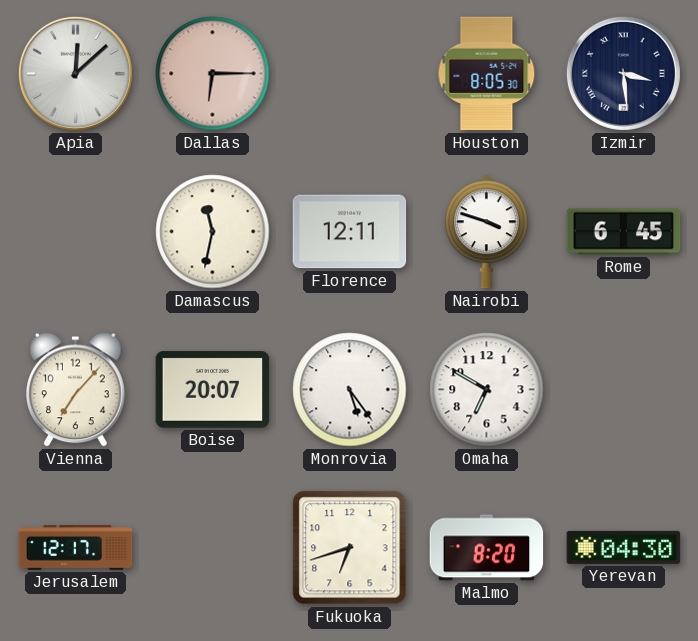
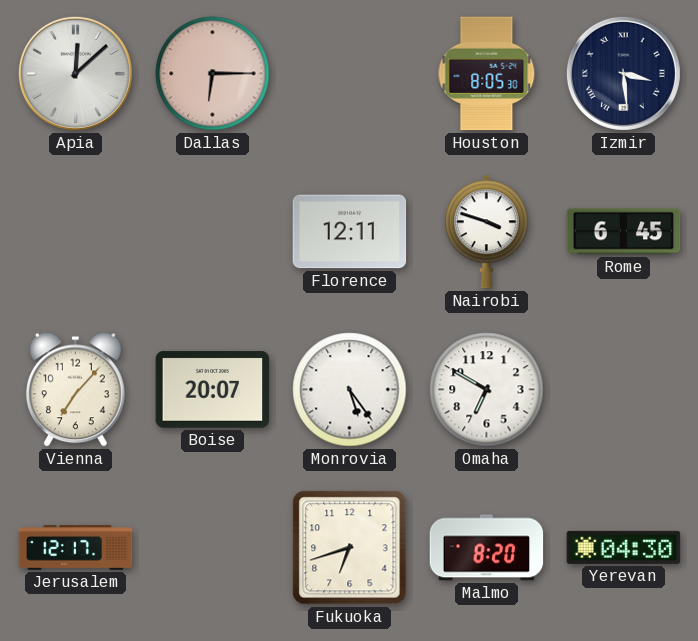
Damascus: 11:32 -> none (213, 232)
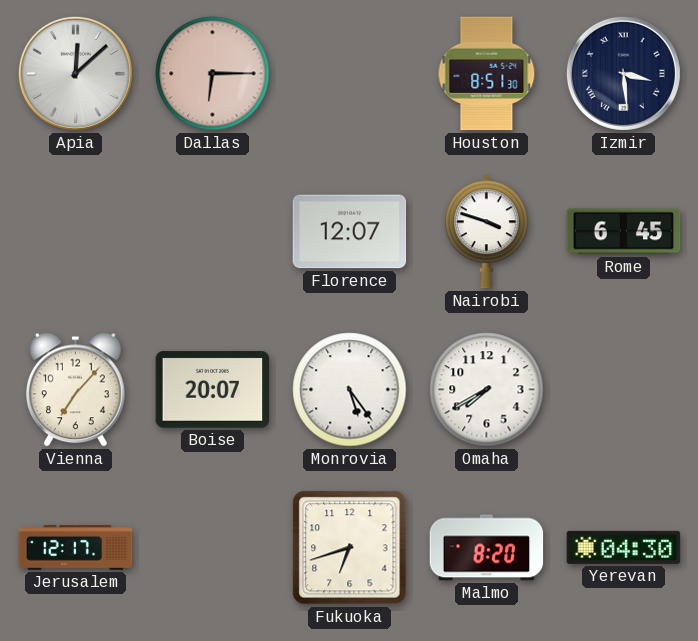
Houston: 8:05 -> 8:51 (487, 74)
Florence: 12:11 -> 12:07 (350, 232)
Omaha: 6:50 -> 7:40 (487, 390)
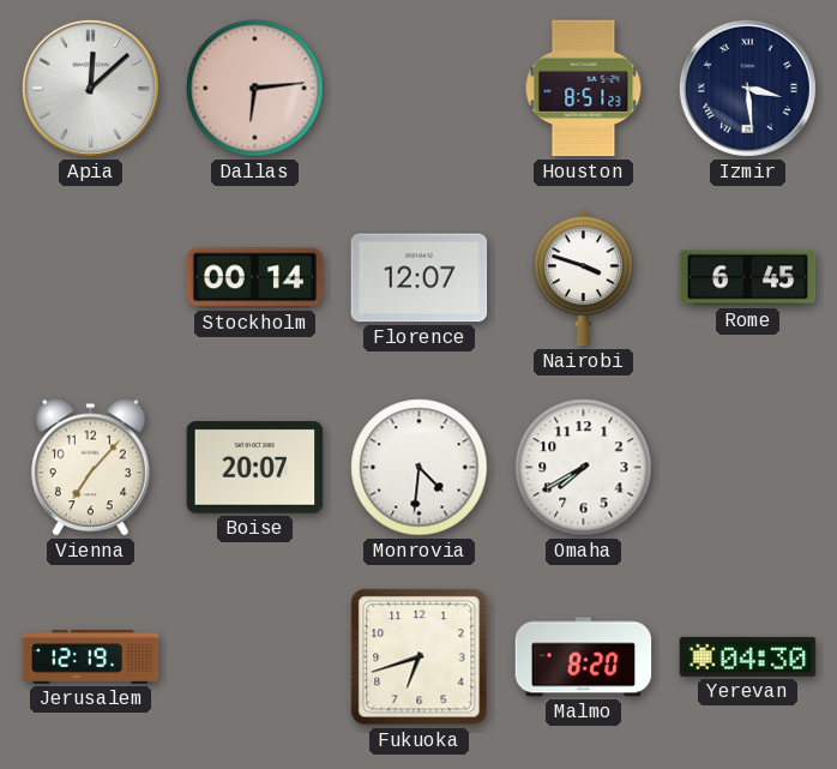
Dallas: 6:15 -> 6:14 (255, 89)
Houston: 8:51:30 -> 8:51:23 (584, 89)
Stockholm: none -> 00:14 (255, 278)
Monrovia: 5:24 -> 4:31 (420, 468)
Jerusalem: 12:17 -> 12:19 (91, 657)
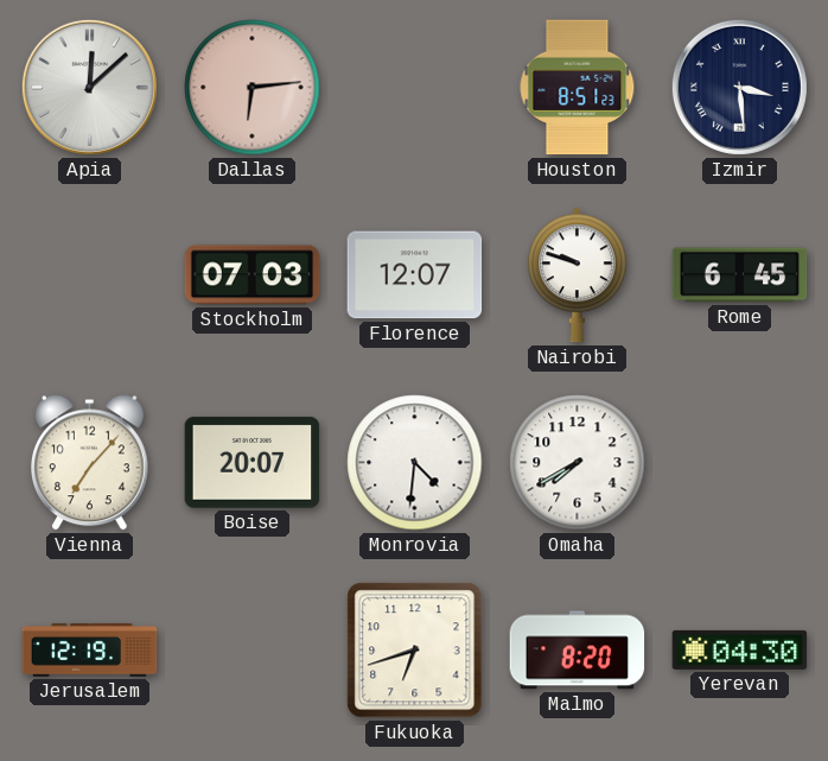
Stockholm: 00:14 -> 07:03 (253, 275)
Nairobi: 3:48 -> 9:48 (577, 275)
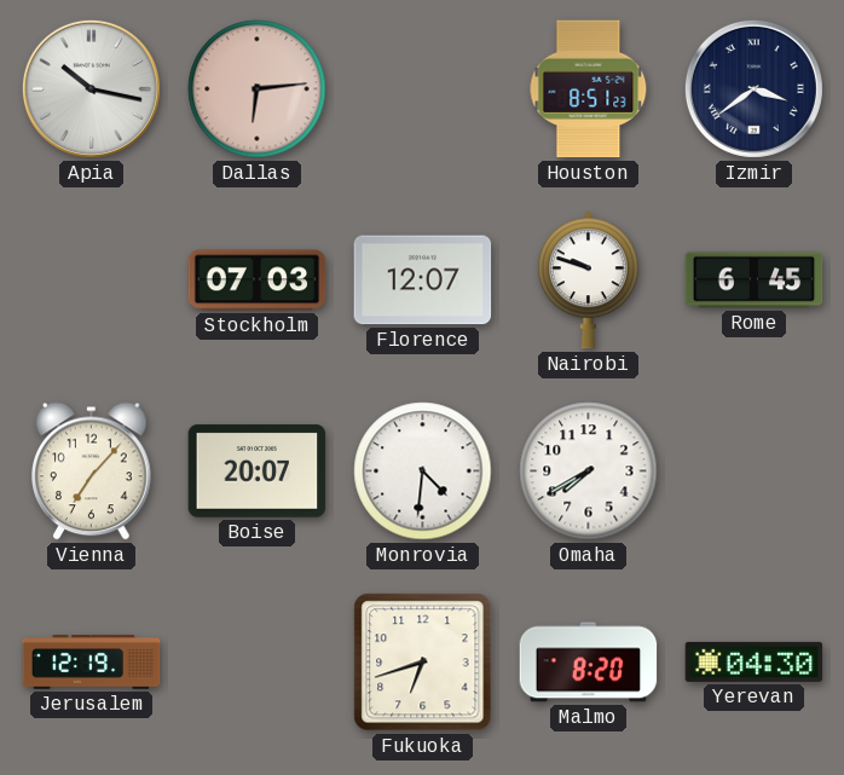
Apia: 12:08 -> 10:17 (91, 88)
Izmir: 3:29 -> 3:39 (753, 88)
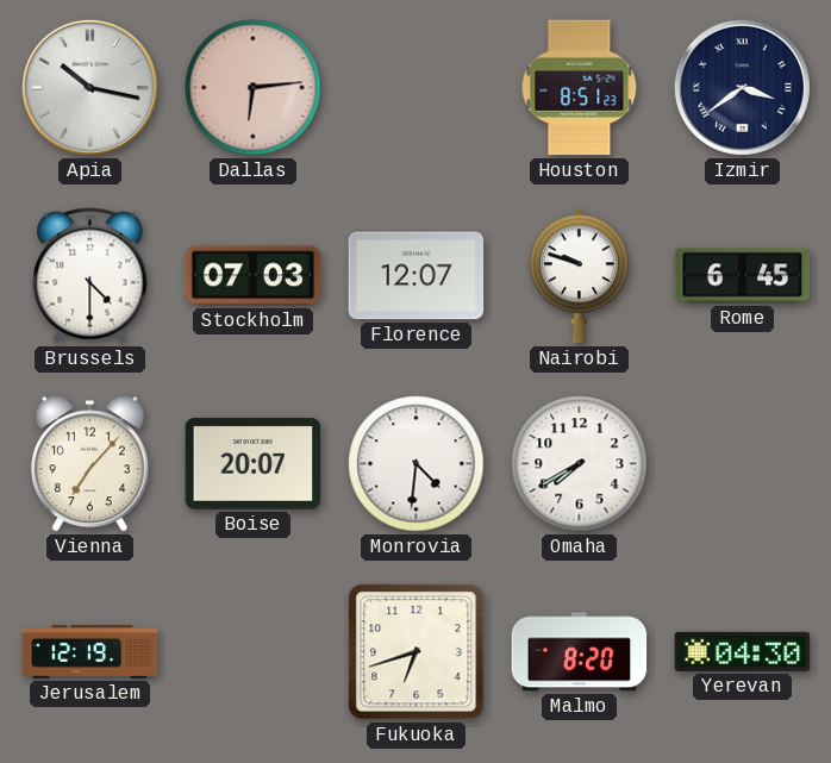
Brussels: none -> 4:30 (90, 276)
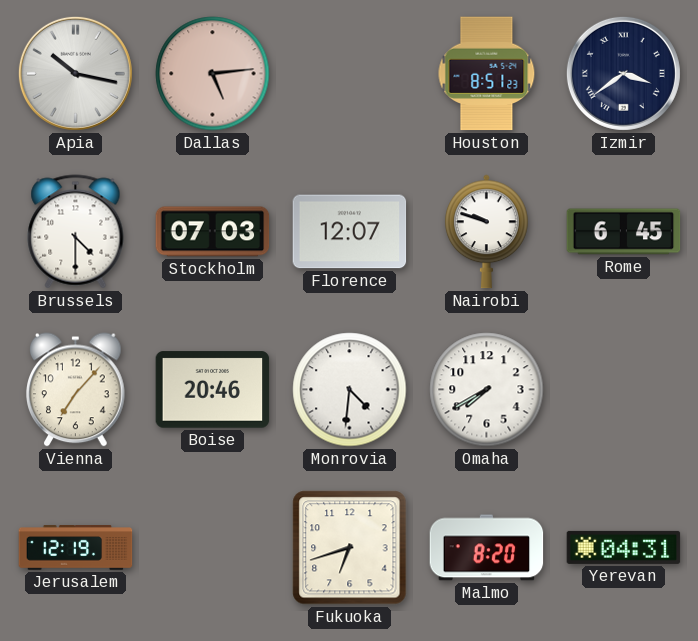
Dallas: 6:14 -> 5:14 (213, 74)
Boise: 20:07 -> 20:46 (213, 390)
Yerevan: 04:30 -> 04:31 (624, 547)
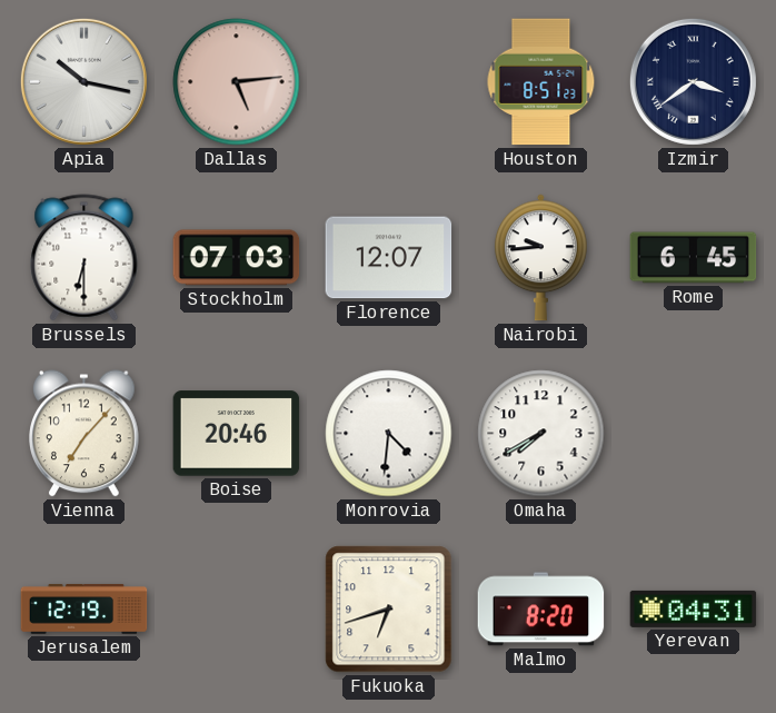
Brussels: 4:30 -> 6:30 (84, 258)
Nairobi: 9:48 -> 9:44 (540, 258)
